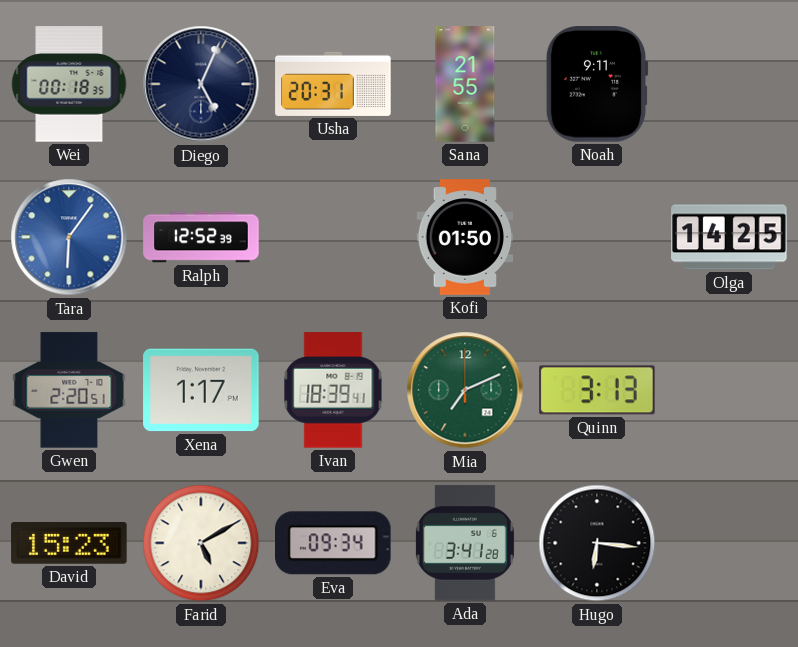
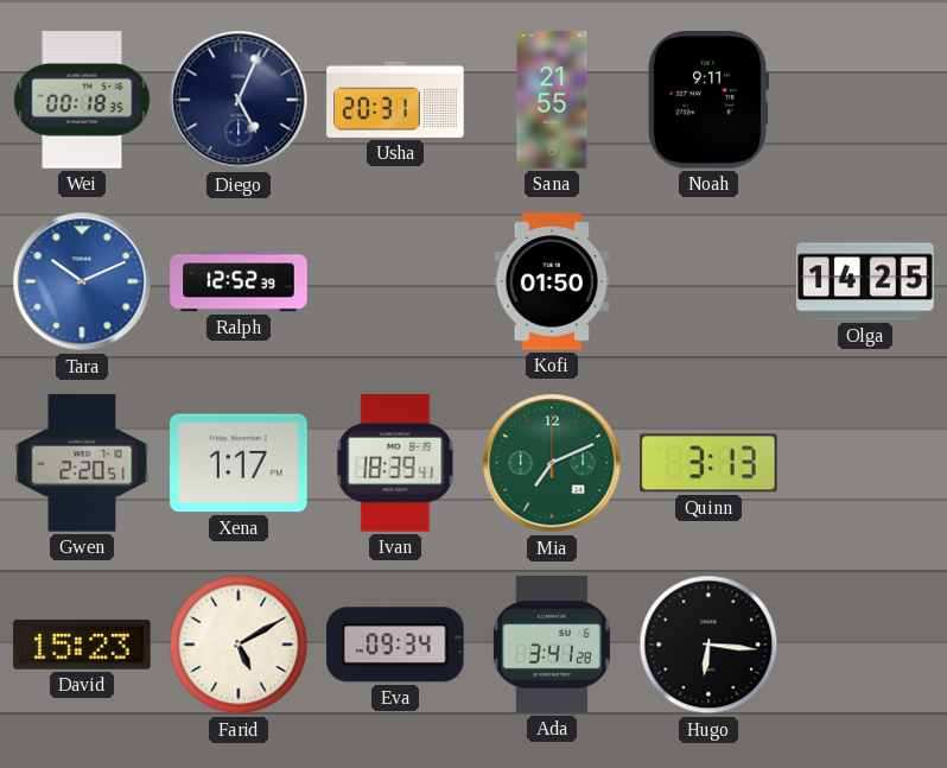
Tara: 6:06 -> 10:11 (82, 281)
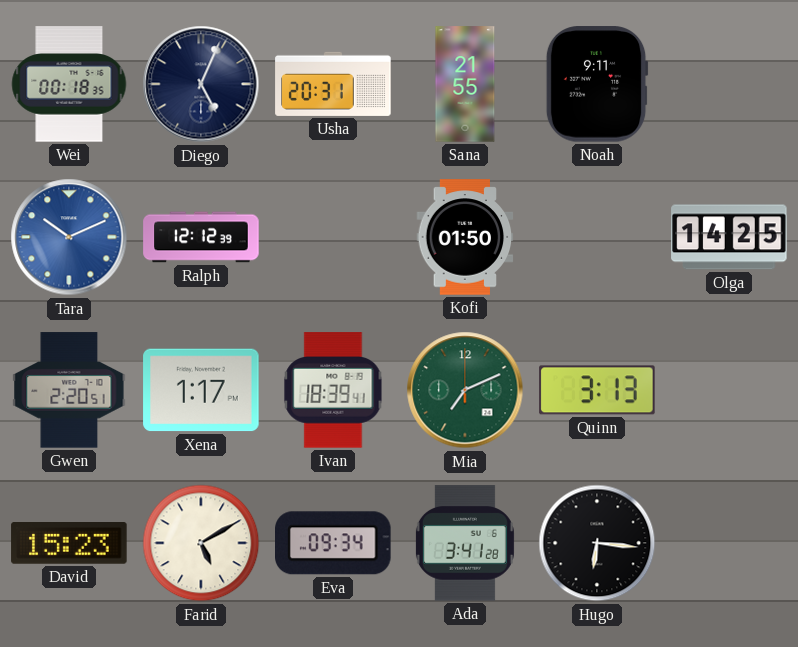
Ralph: 12:52 -> 12:12 (201, 237)
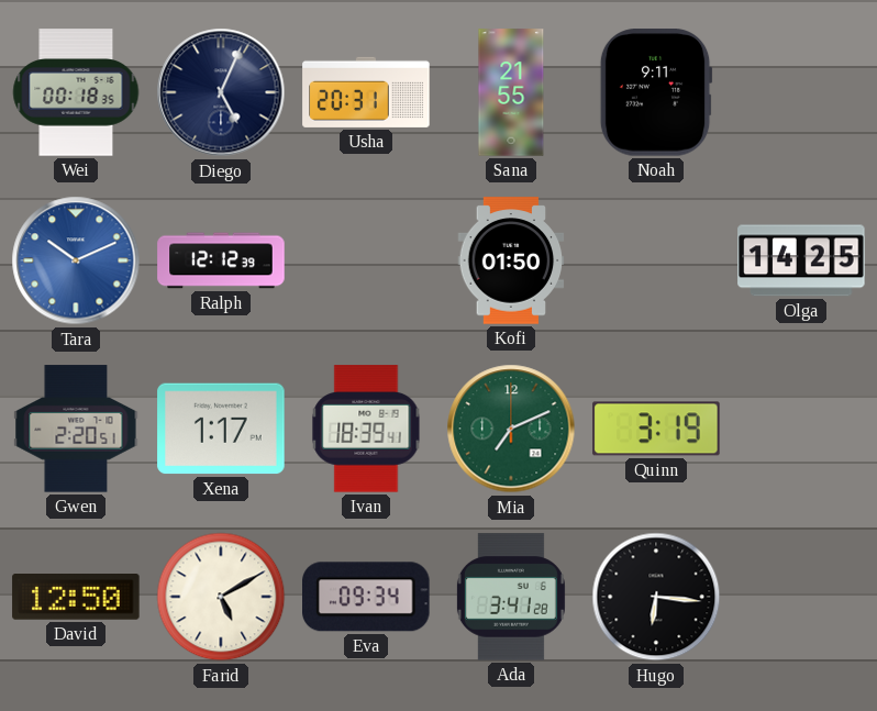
Quinn: 3:13 -> 3:19 (656, 429)
David: 15:23 -> 12:50 (76, 598)
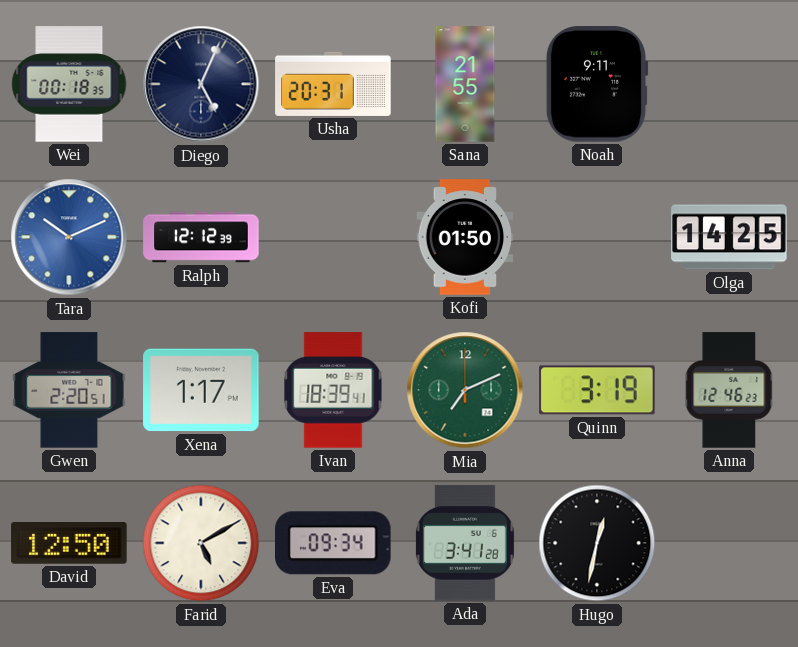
Anna: none -> 12:46 (729, 390)
Hugo: 6:16 -> 12:32 (597, 543)
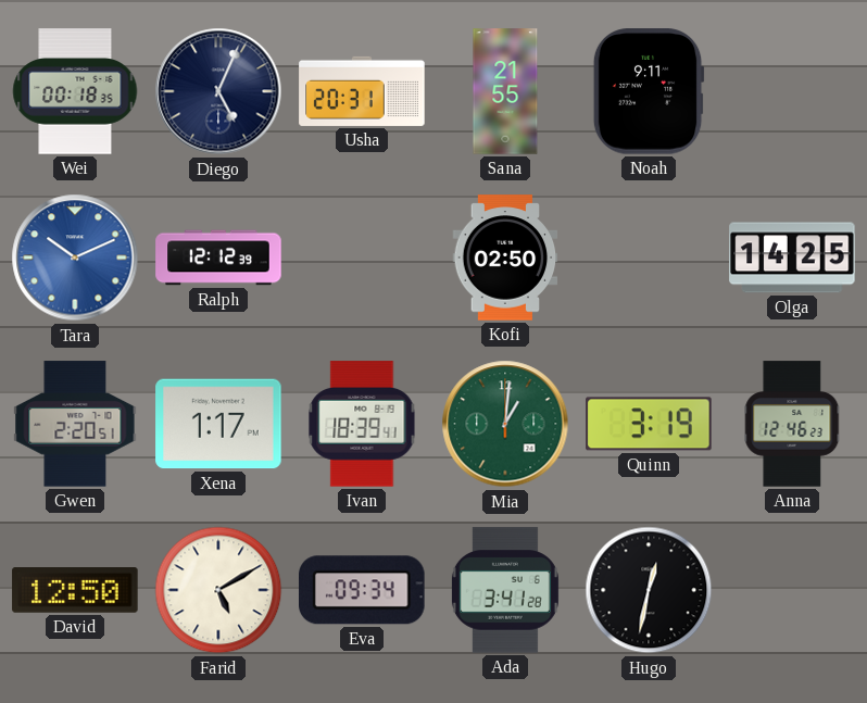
Kofi: 01:50 -> 02:50 (505, 258)
Mia: 7:11 -> 1:01 (505, 424)
